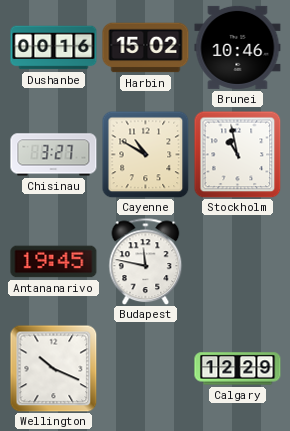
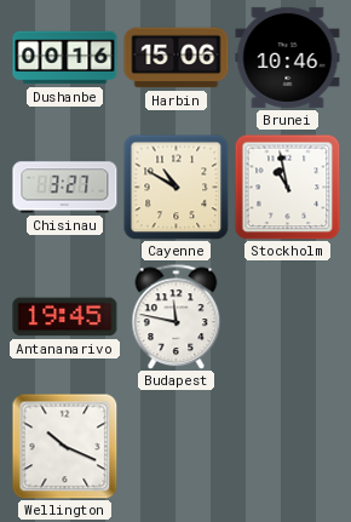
Harbin: 15:02 -> 15:06 (177, 58)
Calgary: 12:29 -> none (238, 369)
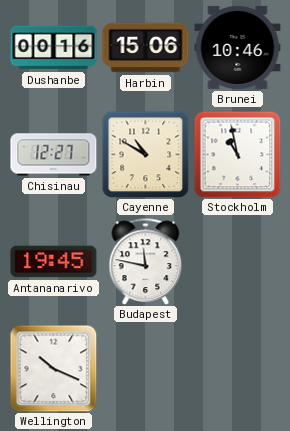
Chisinau: 3:27 -> 12:27 (54, 155)
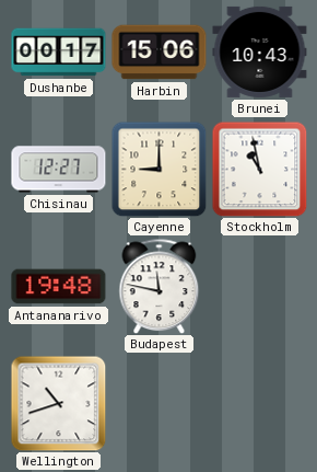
Dushanbe: 00:16 -> 00:17 (59, 53)
Brunei: 10:46 -> 10:43 (260, 51)
Cayenne: 10:50 -> 9:00 (158, 169)
Antananarivo: 19:45 -> 19:48 (59, 287)
Wellington: 10:19 -> 10:42 (58, 403)
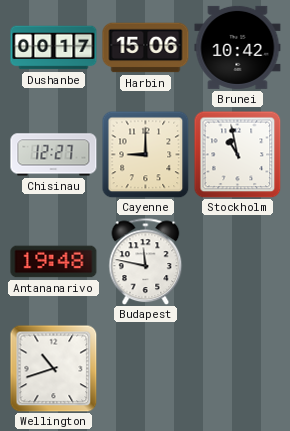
Brunei: 10:43 -> 10:42 (238, 47)
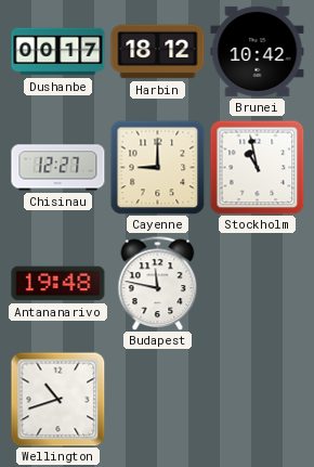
Harbin: 15:06 -> 18:12 (158, 52)
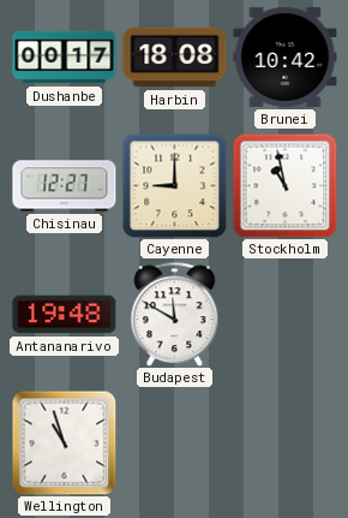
Harbin: 18:12 -> 18:08 (175, 58)
Budapest: 11:47 -> 11:50 (175, 314)
Wellington: 10:42 -> 10:57 (64, 442)
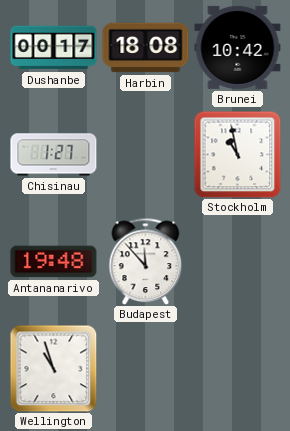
Chisinau: 12:27 -> 1:27 (54, 155)
Cayenne: 9:00 -> none (174, 185)
Budapest: 11:50 -> 11:53 (146, 261)
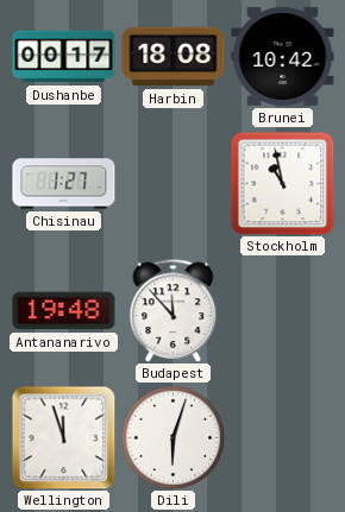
Wellington: 10:57 -> 11:57 (63, 437)
Dili: none -> 6:03 (172, 437)
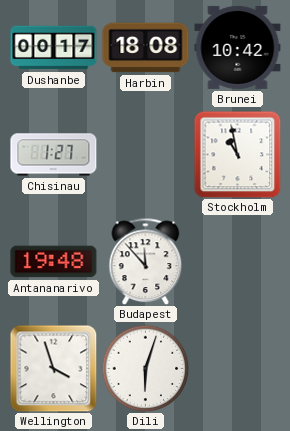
Wellington: 11:57 -> 3:57 (53, 368)
